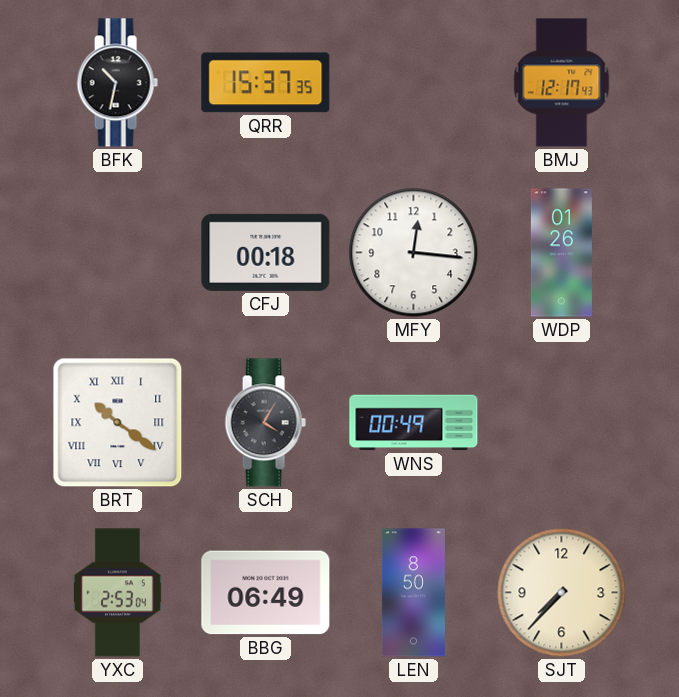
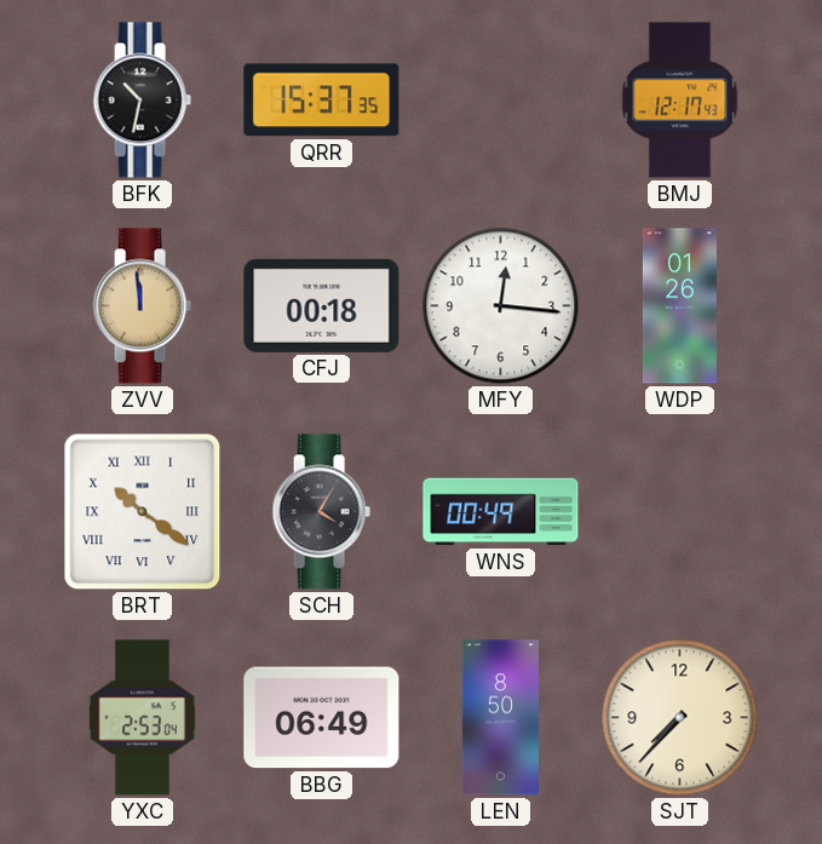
ZVV: none -> 11:59 (142, 306)
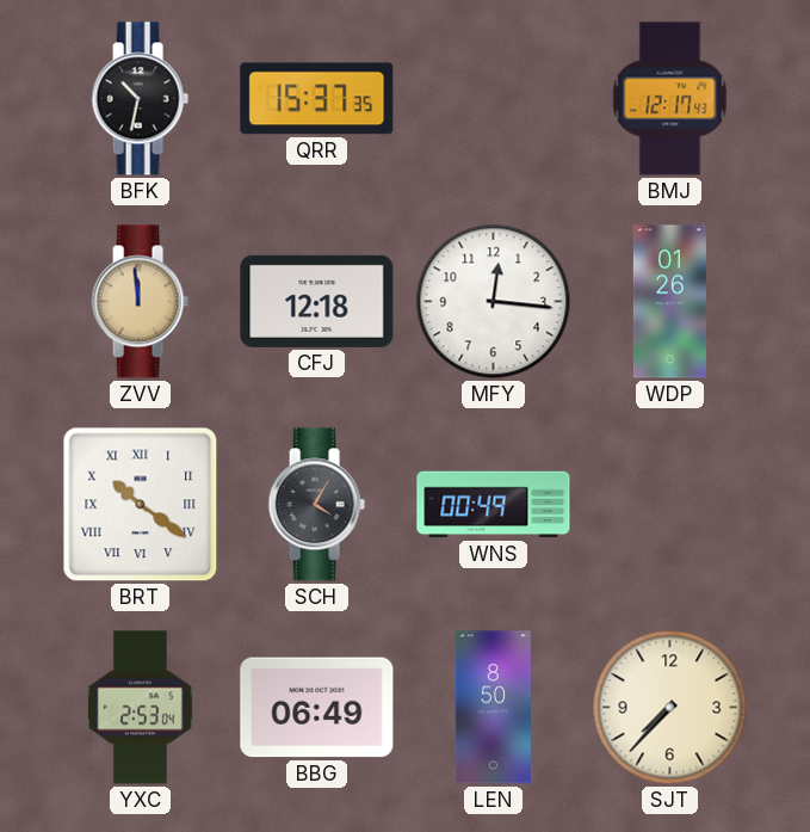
CFJ: 00:18 -> 12:18 (317, 301)
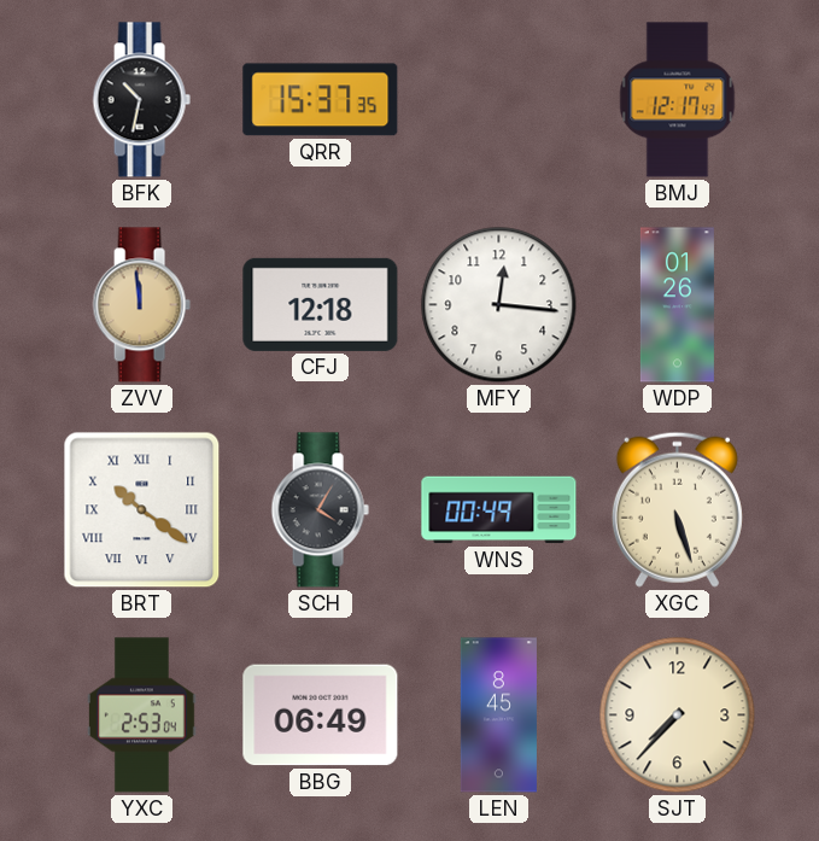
XGC: none -> 5:27 (677, 509)
LEN: 8:50 -> 8:45 (498, 716)
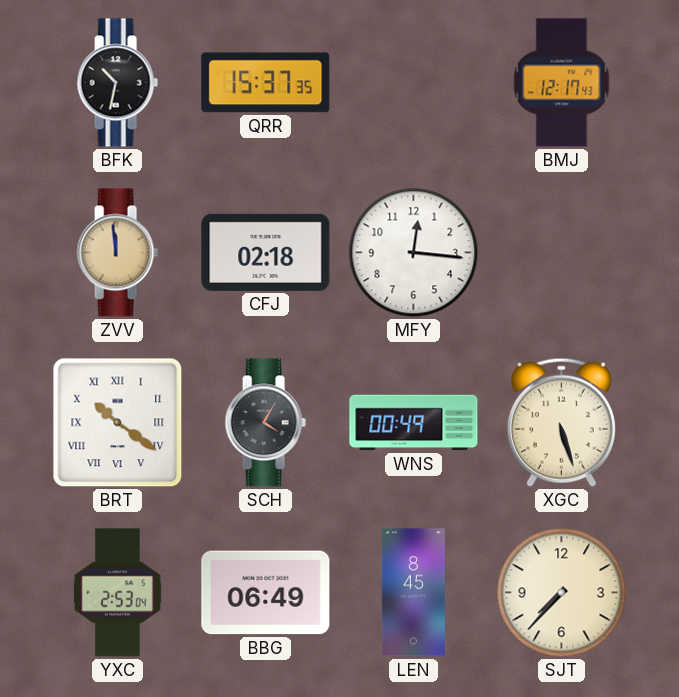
CFJ: 12:18 -> 02:18 (266, 252)
WDP: 01:26 -> none (677, 305)
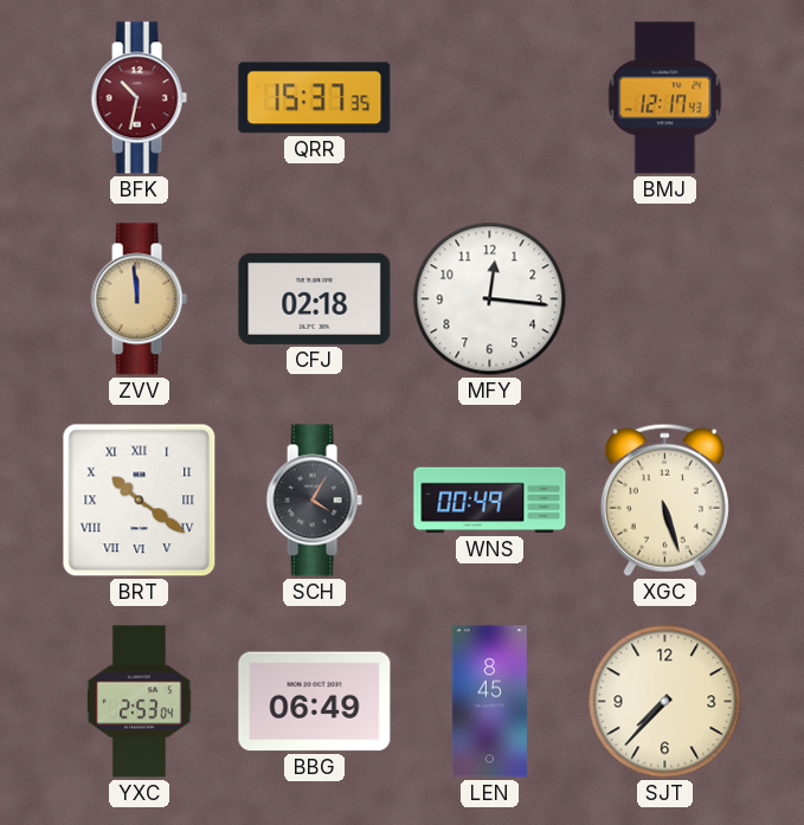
BFK dial: black -> burgundy (139, 98)
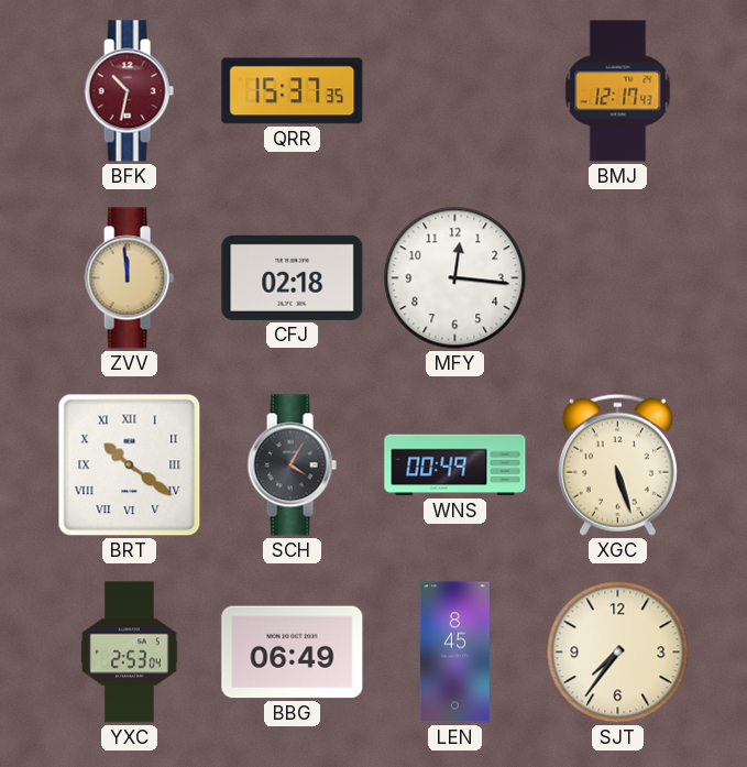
SJT: 7:37 -> 7:36 (618, 653)
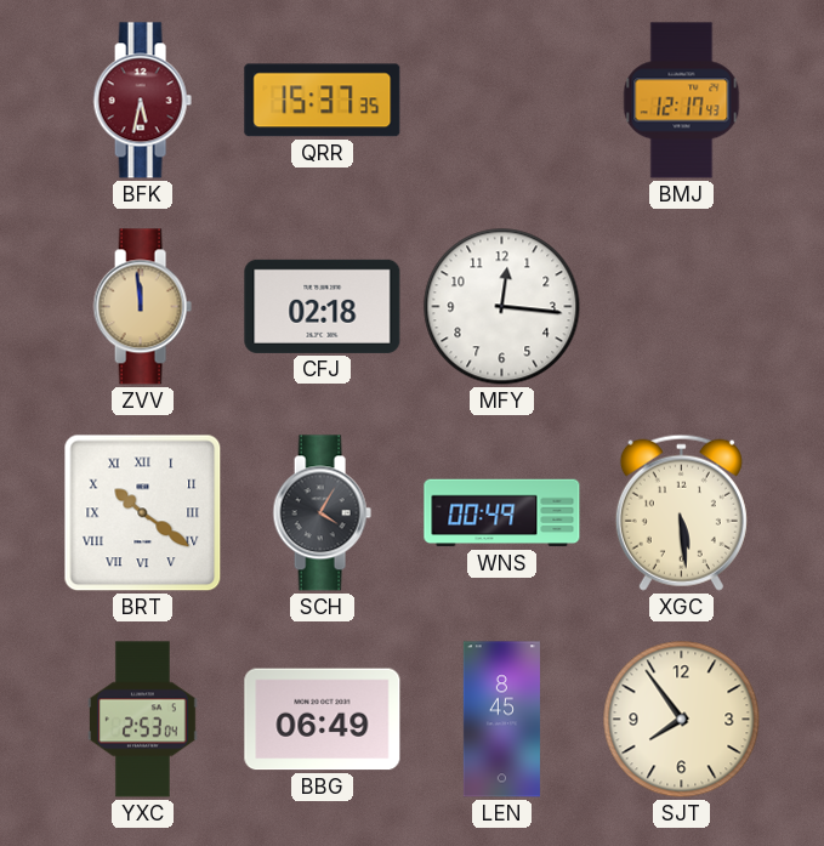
BFK: 10:32 -> 5:32 (142, 101)
XGC: 5:27 -> 5:29 (681, 512)
SJT: 7:36 -> 7:54 (682, 720)
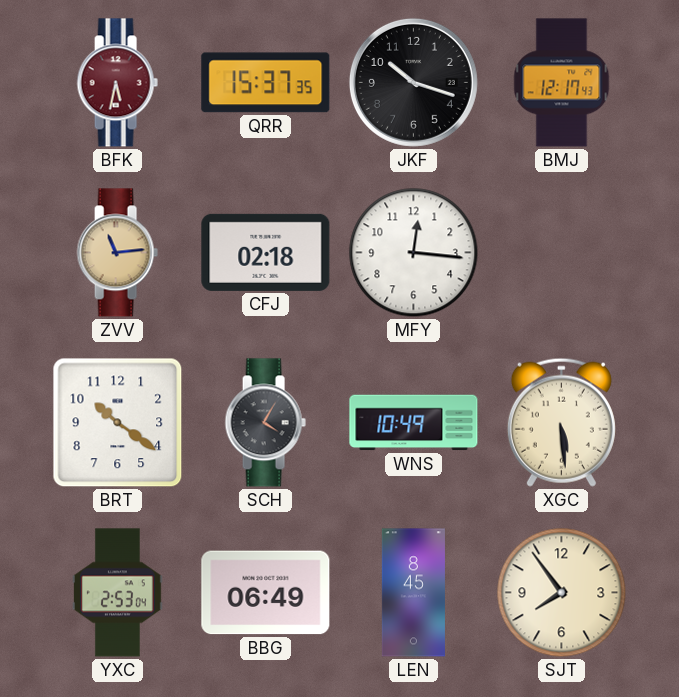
JKF: none -> 10:18 (413, 82)
ZVV: 11:59 -> 11:14 (117, 253)
BRT numerals: Roman -> Arabic (118, 423)
WNS: 00:49 -> 10:49 (414, 423)
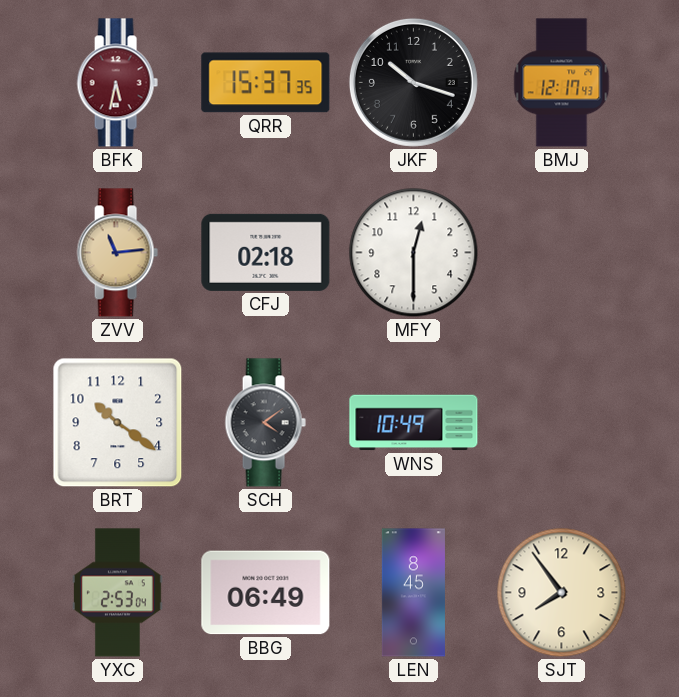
MFY: 12:16 -> 12:30 (414, 253)
SCH: 4:05 -> 4:09 (265, 423)
XGC: 5:29 -> none (561, 422)
